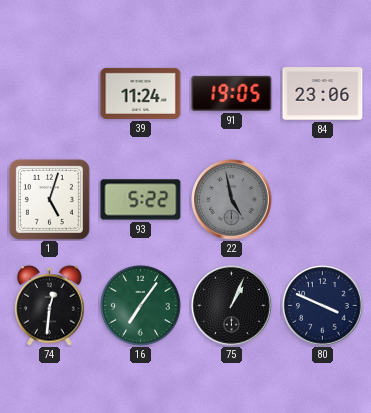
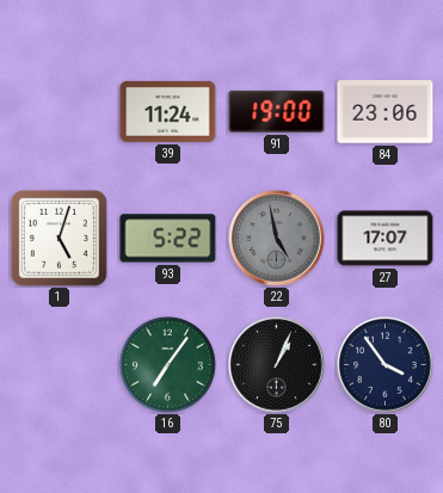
91: 19:05 -> 19:00 (277, 111)
27: none -> 17:07 (386, 239)
74: 12:31 -> none (50, 305)
80: 3:49 -> 3:54 (386, 365)
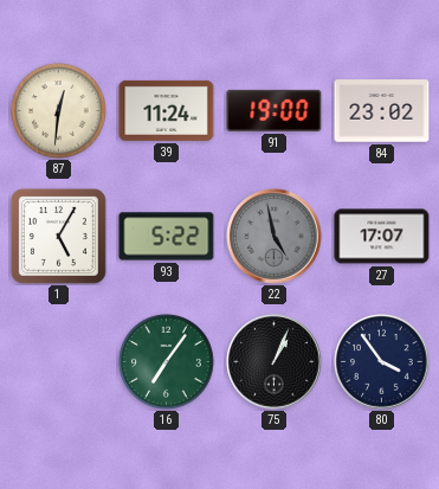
87: none -> 12:31 (58, 110)
84: 23:06 -> 23:02 (382, 111)
1: 5:03 -> 5:05 (58, 236)
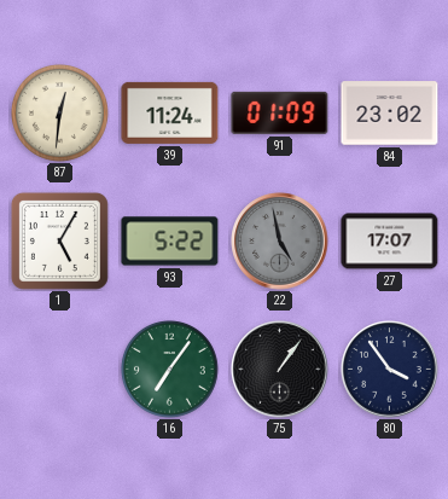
91: 19:00 -> 01:09 (280, 112)
75: 1:04 -> 1:06 (280, 370)
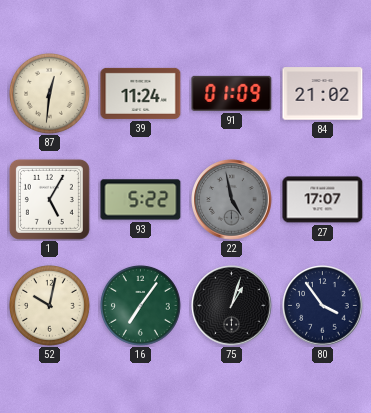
84: 23:02 -> 21:02 (323, 94)
52: none -> 10:02 (49, 305)
75: 1:06 -> 1:03 (232, 306)
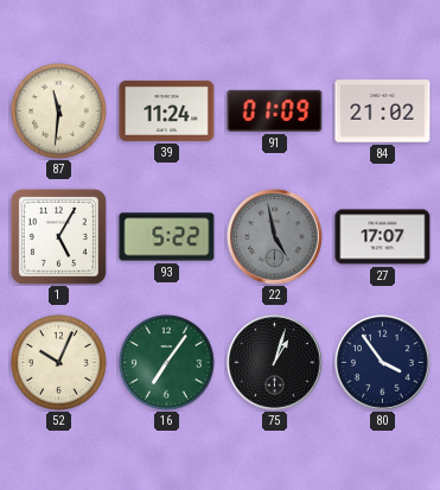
87: 12:31 -> 11:31 (58, 110)
52: 10:02 -> 10:04 (58, 362)
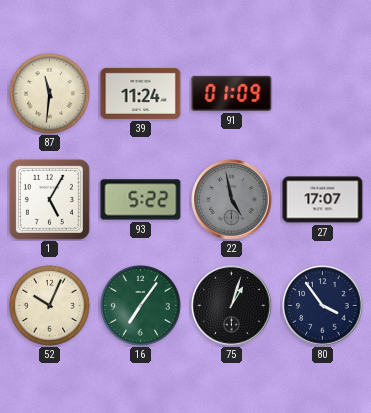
84: 21:02 -> none (383, 112)
